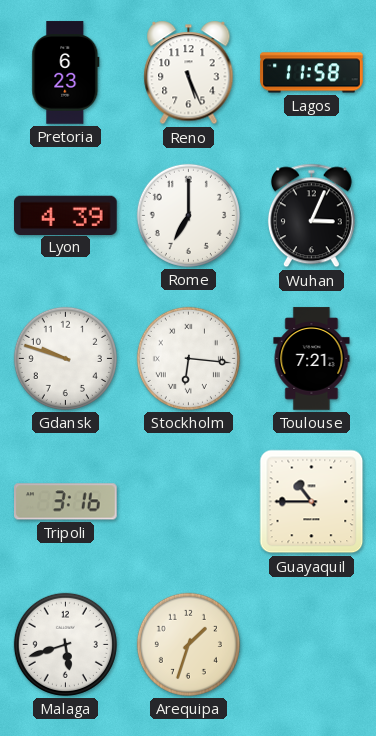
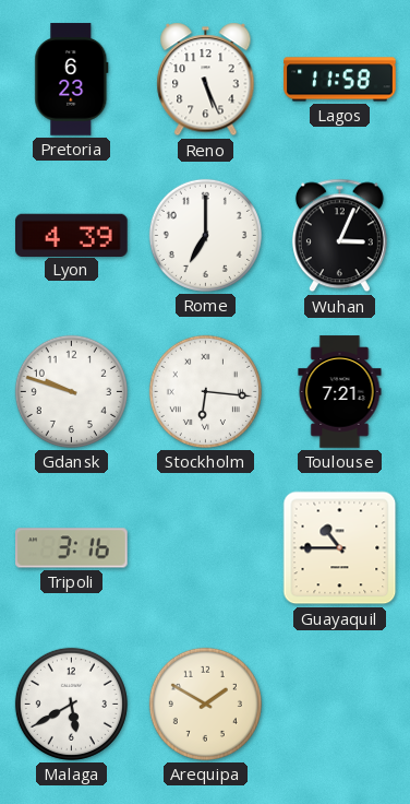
Malaga: 5:42 -> 5:40 (71, 703)
Arequipa: 1:33 -> 1:50 (205, 703)
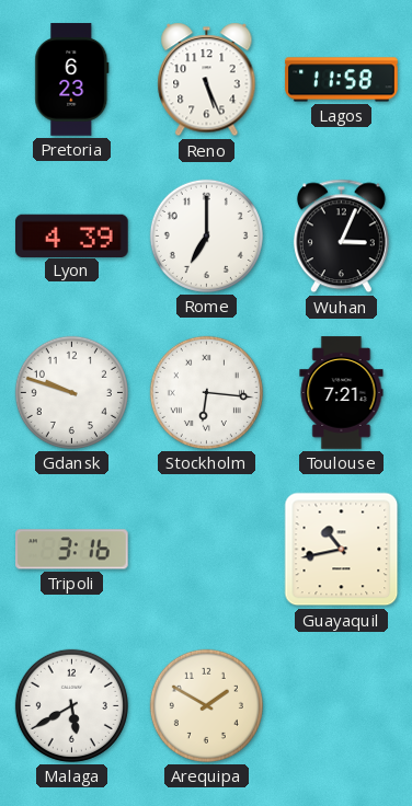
Guayaquil: 10:45 -> 10:43 (342, 550)
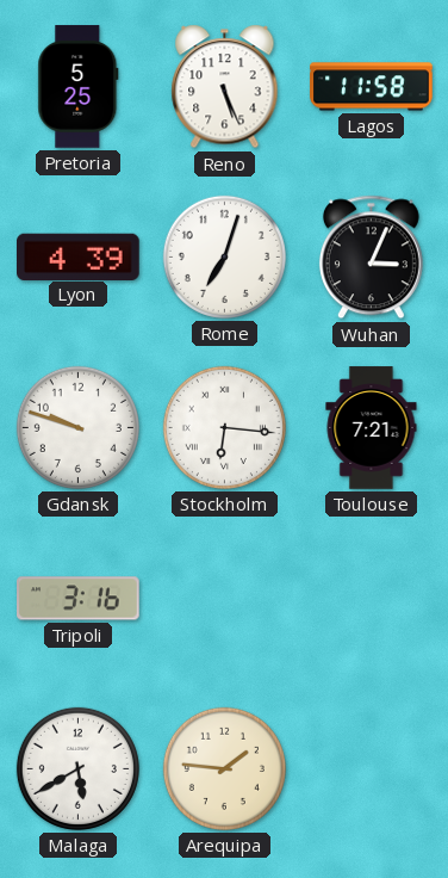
Pretoria: 6:23 -> 5:25 (79, 87)
Rome: 7:00 -> 7:03 (224, 256)
Guayaquil: 10:43 -> none (342, 550)
Arequipa: 1:50 -> 1:46 (224, 768)
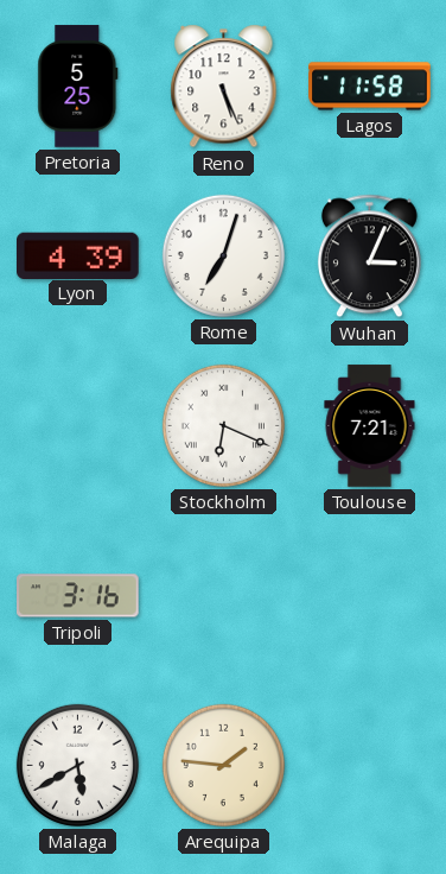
Gdansk: 9:48 -> none (77, 427)
Stockholm: 6:16 -> 6:19 (223, 425)
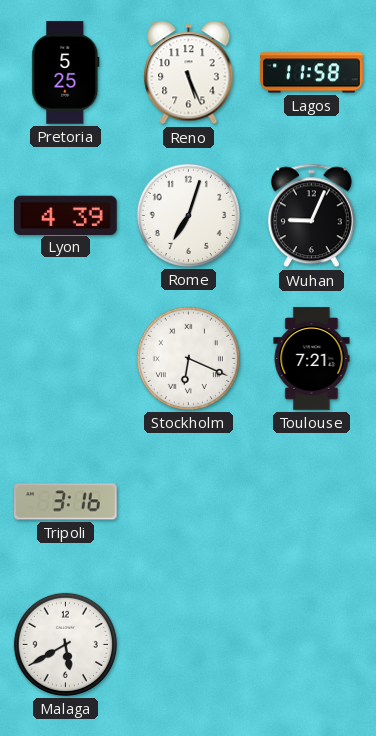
Wuhan: 3:04 -> 9:04 (311, 216)
Arequipa: 1:46 -> none (223, 765)
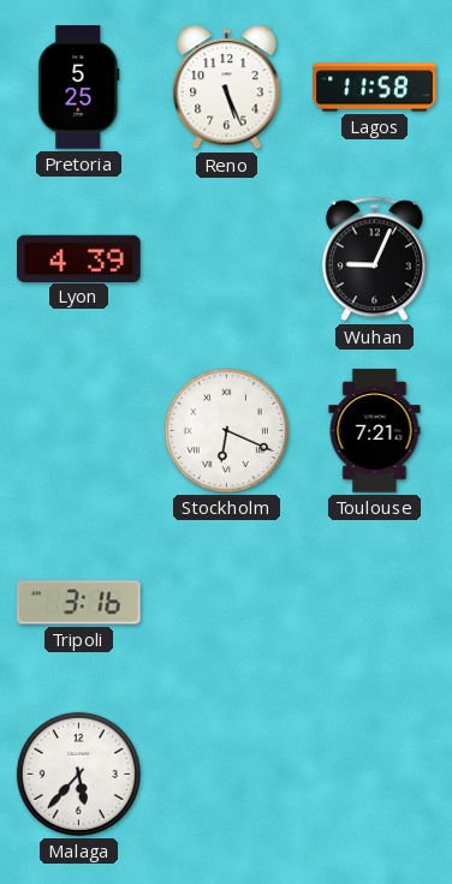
Rome: 7:03 -> none (188, 215)
Malaga: 5:40 -> 5:37 (78, 773)
